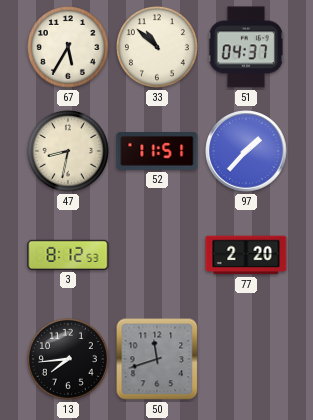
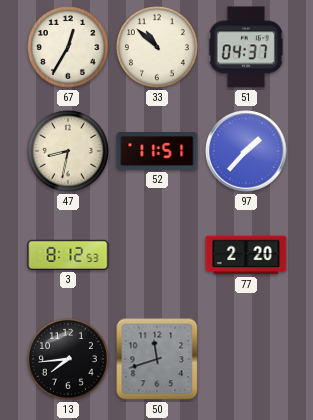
67: 5:35 -> 12:35 (68, 47)
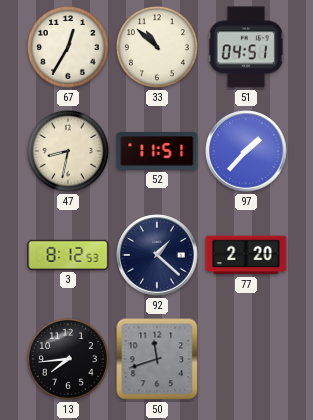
51: 04:37 -> 04:51 (246, 47)
92: none -> 1:22 (157, 255)
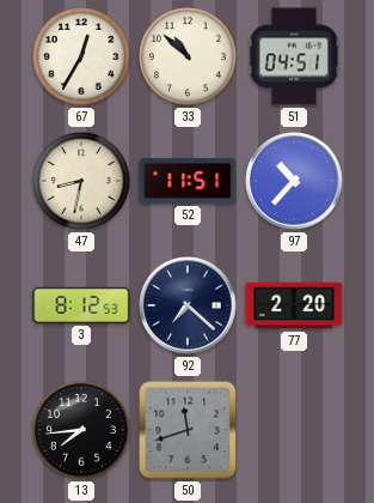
97: 1:37 -> 10:37 (294, 181)
92: 1:22 -> 7:22 (188, 305)
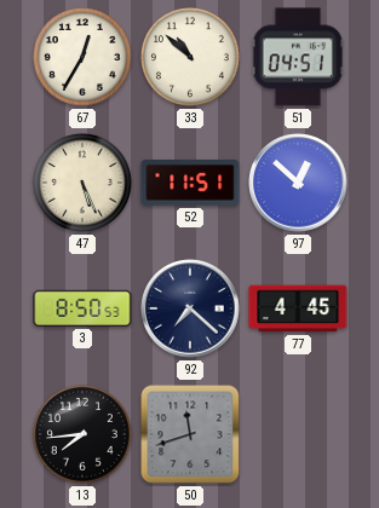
47: 8:32 -> 5:26 (82, 183)
97: 10:37 -> 12:52 (298, 183)
3: 8:12 -> 8:50 (82, 308)
77: 2:20 -> 4:45 (298, 308)
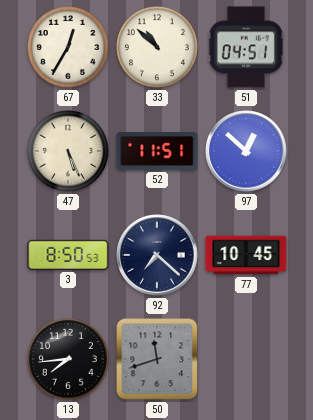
77: 4:45 -> 10:45 (246, 255)
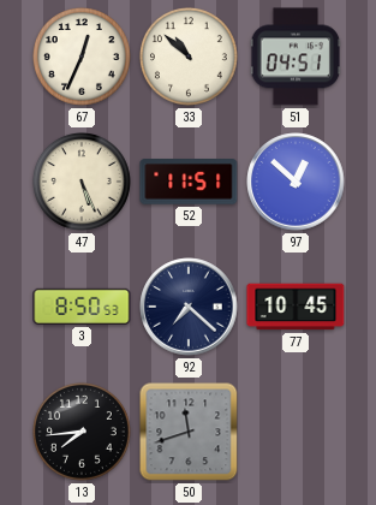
67: 12:35 -> 12:34 (82, 57)
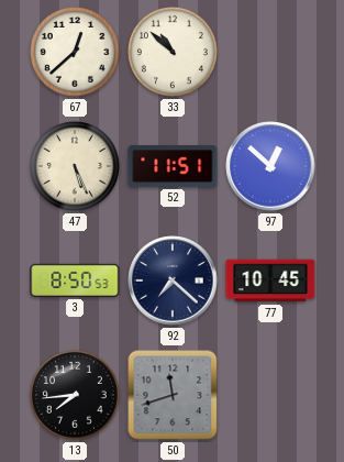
67: 12:34 -> 12:38 (75, 52)
51: 04:51 -> none (296, 57)
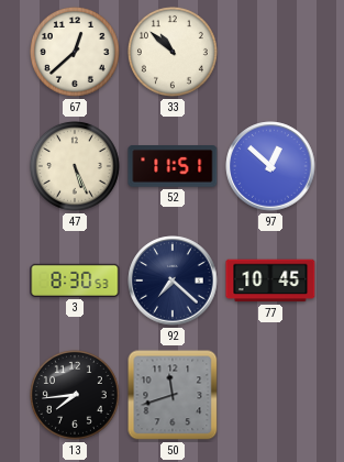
3: 8:50 -> 8:30 (75, 280)
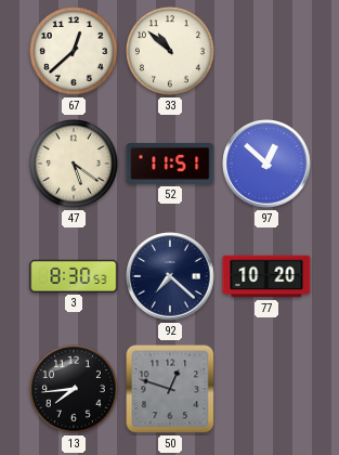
47: 5:26 -> 5:21 (74, 164)
77: 10:45 -> 10:20 (266, 276)
50: 11:42 -> 12:48 (170, 389)
